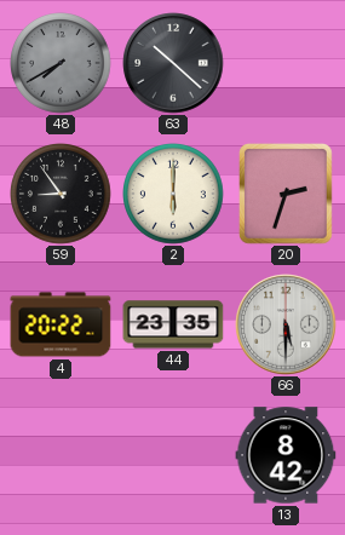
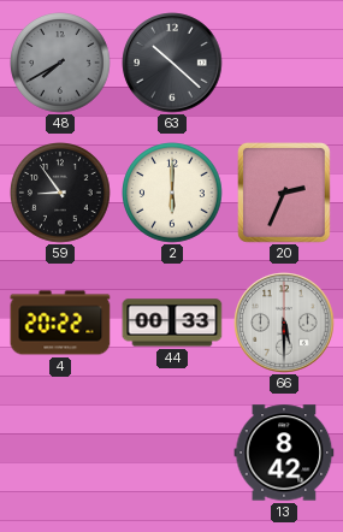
20: 2:33 -> 2:34 (285, 194)
44: 23:35 -> 00:33 (172, 323)
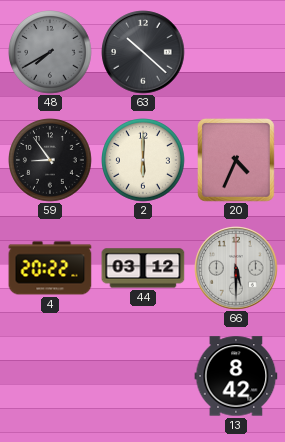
20: 2:34 -> 4:34 (237, 161)
44: 00:33 -> 03:12 (143, 268)
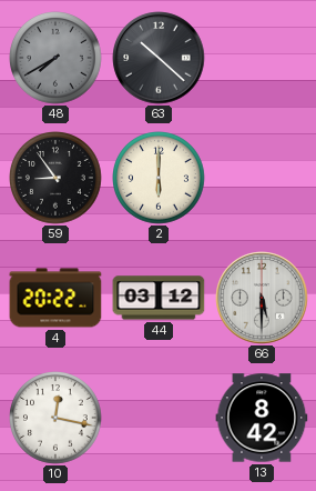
20: 4:34 -> none (237, 161)
10: none -> 12:17 (57, 419)
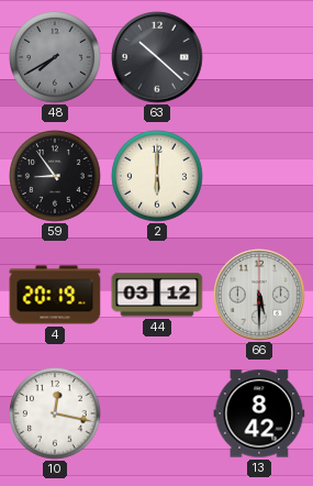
4: 20:22 -> 20:19 (55, 295)
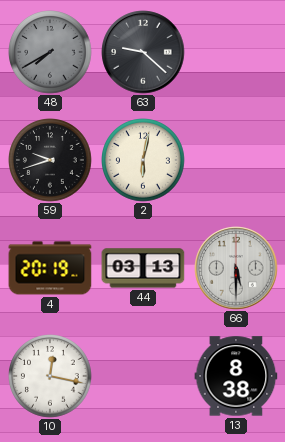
63: 10:22 -> 9:22 (143, 52)
59: 8:54 -> 9:42 (51, 161)
2: 6:00 -> 6:02 (144, 161)
44: 03:12 -> 03:13 (143, 268)
13: 8:42 -> 8:38 (236, 376)
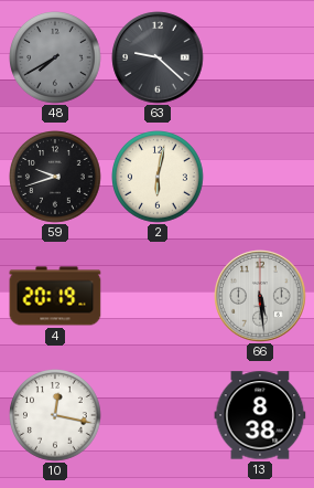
44: 03:13 -> none (143, 268)
66: 5:30 -> 5:29 (260, 296)
